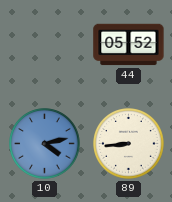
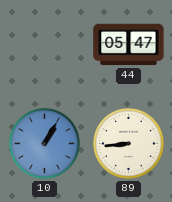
44: 05:52 -> 05:47 (129, 45)
10: 4:13 -> 1:05 (45, 144)
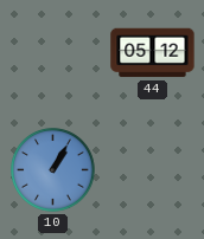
44: 05:47 -> 05:12 (153, 53)
89: 8:44 -> none (129, 144)
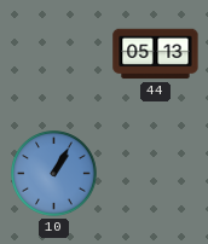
44: 05:12 -> 05:13 (156, 54)
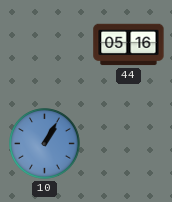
44: 05:13 -> 05:16 (129, 45)
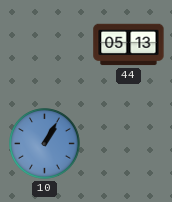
44: 05:16 -> 05:13 (129, 45)
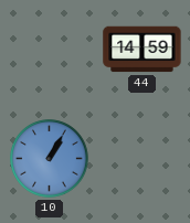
44: 05:13 -> 14:59 (142, 50)
